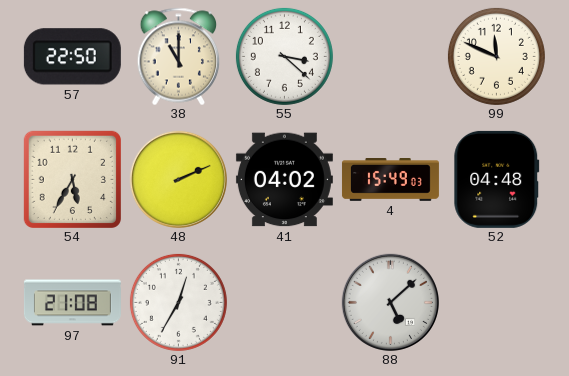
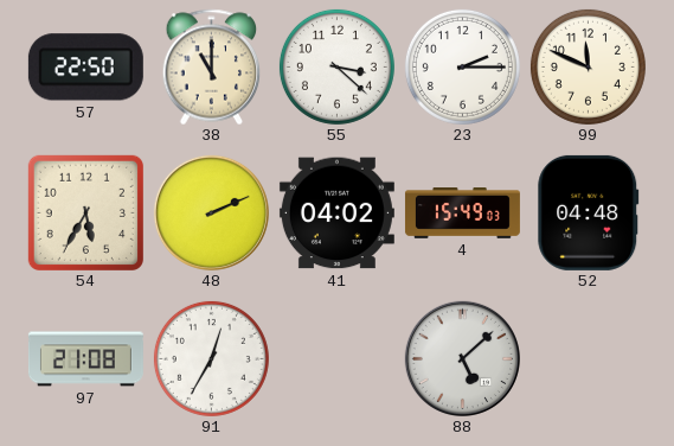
23: none -> 2:15 (462, 66)
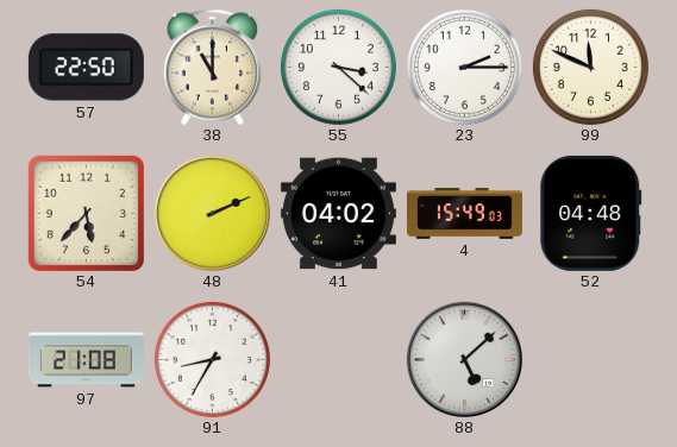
54: 5:35 -> 5:37 (86, 213)
91: 12:35 -> 8:35 (212, 359)
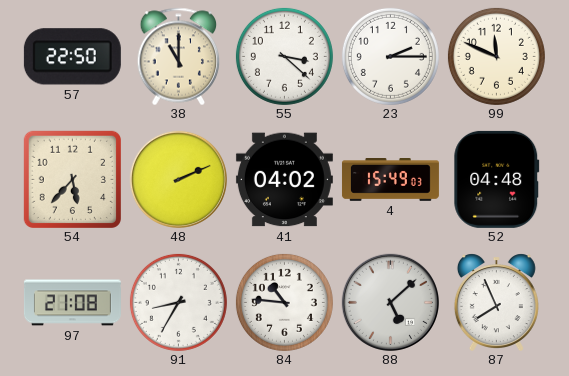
84: none -> 10:46 (284, 302)
87: none -> 7:56 (496, 302)
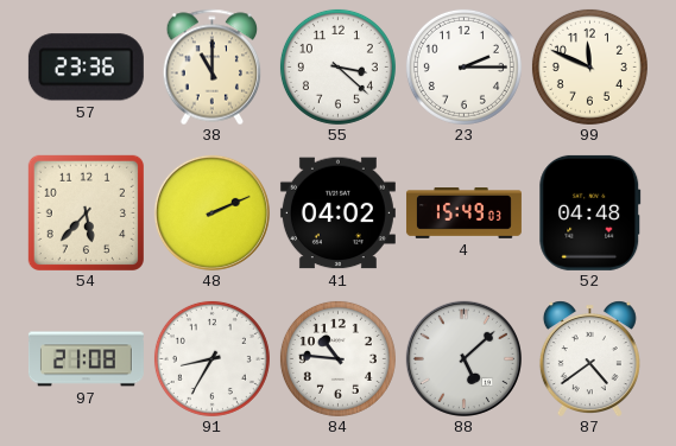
57: 22:50 -> 23:36 (86, 68)
87: 7:56 -> 4:39 (589, 358)
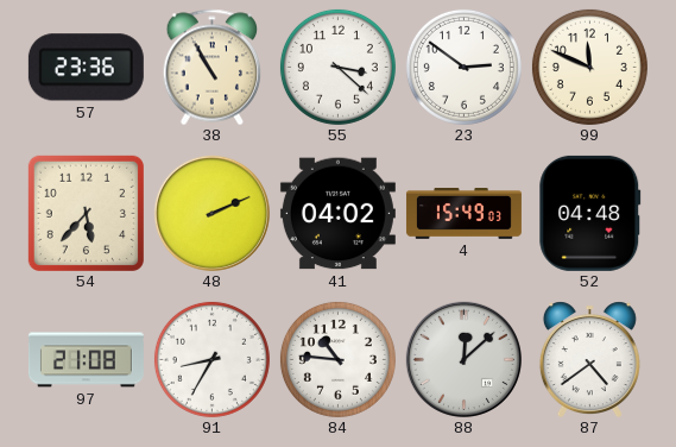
38: 11:00 -> 10:55 (213, 67)
23: 2:15 -> 2:51 (463, 67)
88: 5:08 -> 12:08 (463, 359)
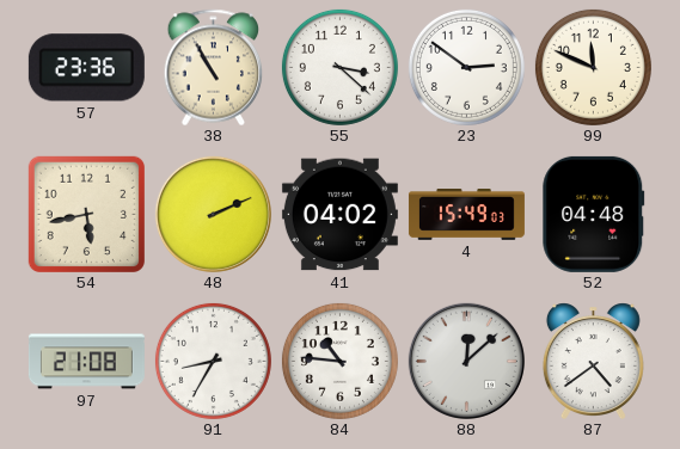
54: 5:37 -> 5:43 (86, 214)
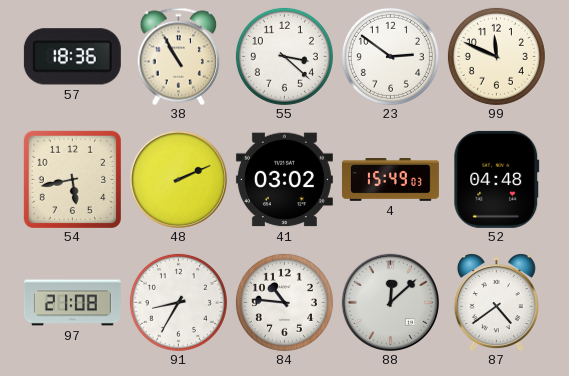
57: 23:36 -> 18:36 (72, 57)
41: 04:02 -> 03:02 (284, 180)
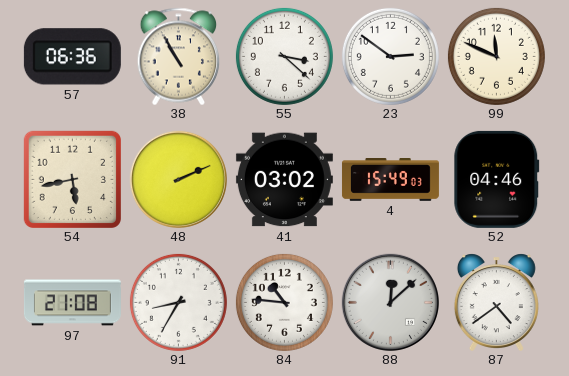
57: 18:36 -> 06:36 (72, 57)
52: 04:48 -> 04:46 (497, 179)
